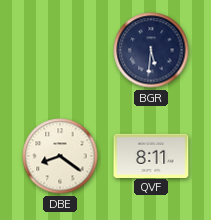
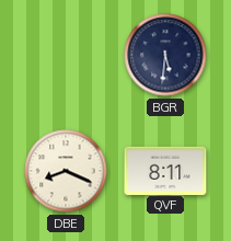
DBE: 8:21 -> 8:19 (66, 171)
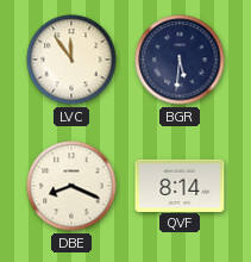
LVC: none -> 11:54 (71, 60)
QVF: 8:11 -> 8:14 (180, 185)
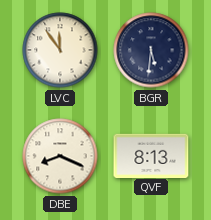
QVF: 8:14 -> 8:13 (151, 155)
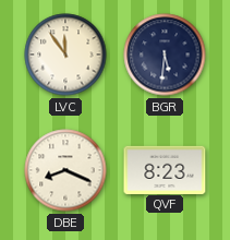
QVF: 8:13 -> 8:23 (165, 169)
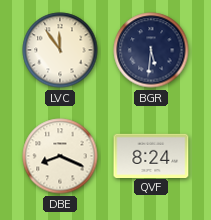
QVF: 8:23 -> 8:24 (151, 155)
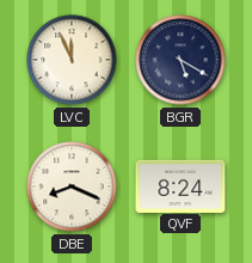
LVC: 11:54 -> 11:56 (72, 60)
BGR: 5:31 -> 5:20 (180, 60)
